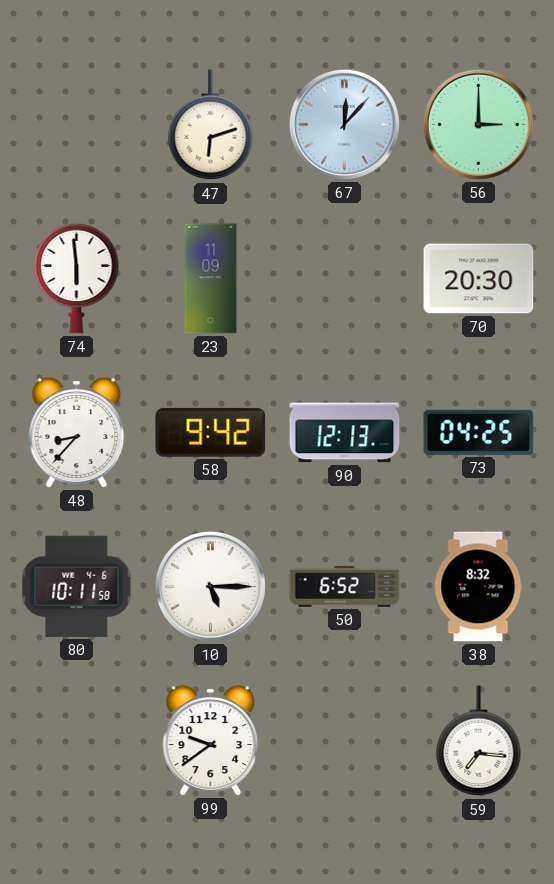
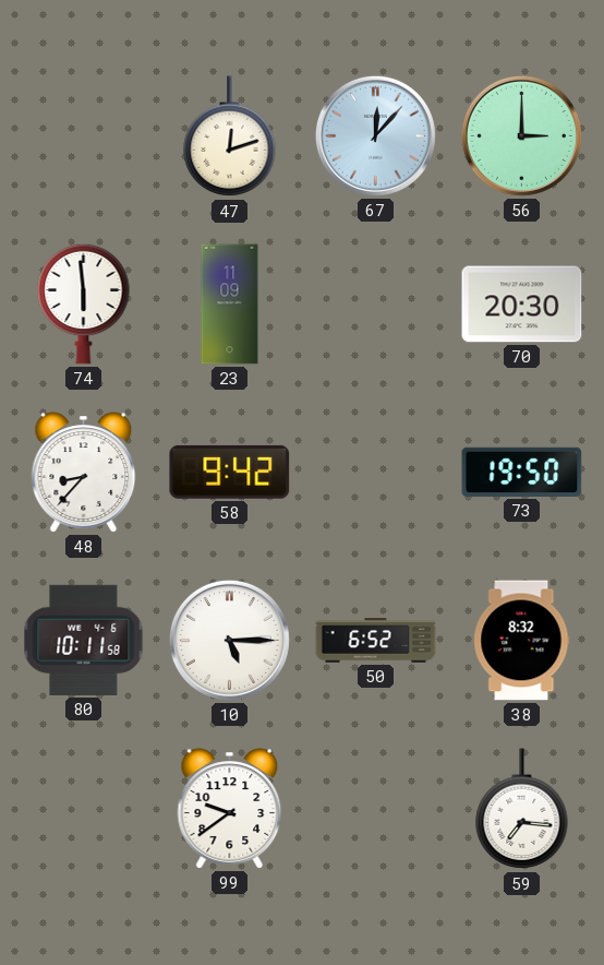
47: 6:12 -> 12:12 (230, 136)
90: 12:13 -> none (345, 433)
73: 04:25 -> 19:50 (522, 472)
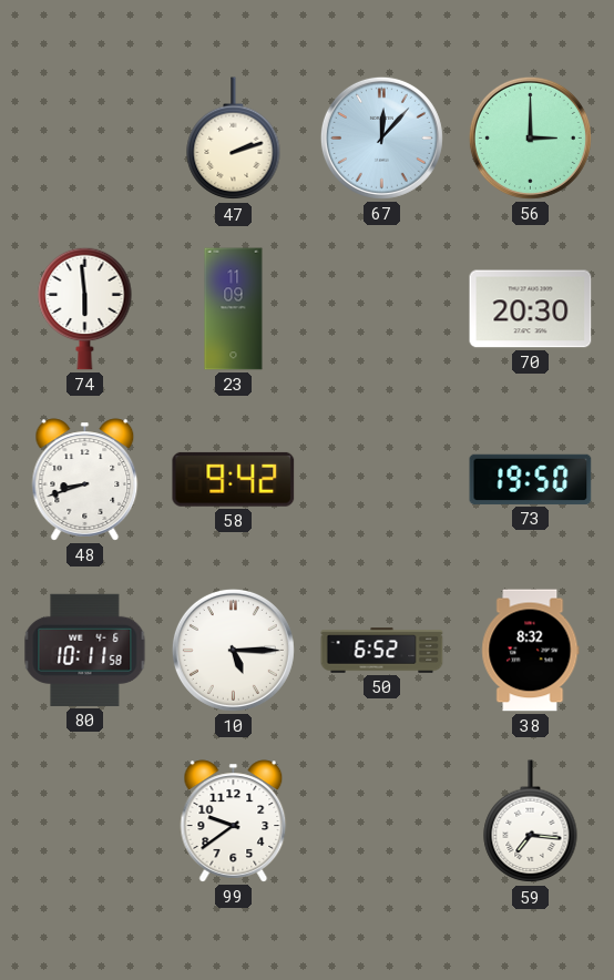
47: 12:12 -> 2:12 (234, 139)
48: 8:37 -> 8:42 (85, 480)
